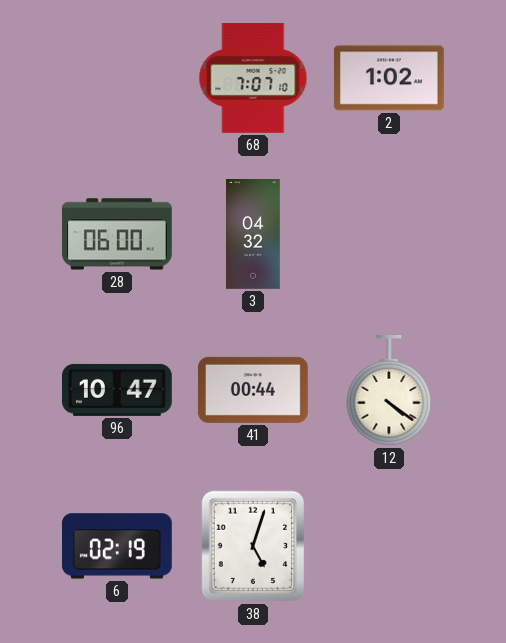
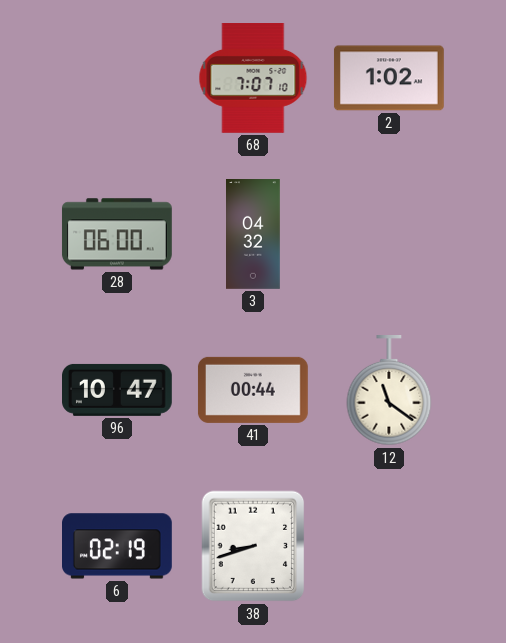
12: 4:21 -> 11:21 (389, 391)
38: 5:03 -> 8:42 (253, 546)
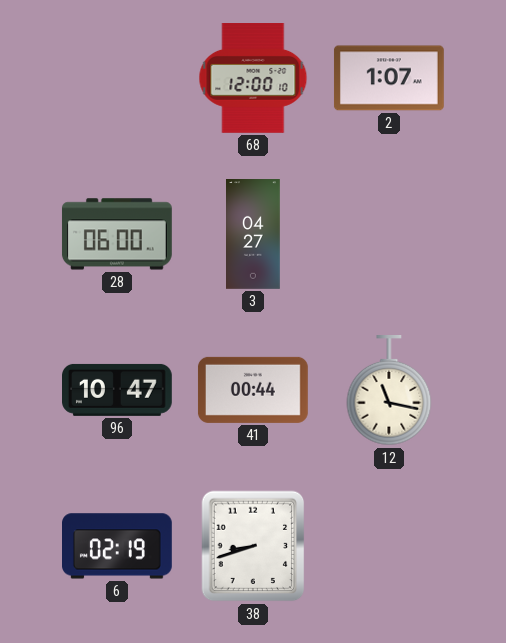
68: 7:07 -> 12:00 (253, 79)
2: 1:02 -> 1:07 (389, 78)
3: 04:32 -> 04:27 (254, 234)
12: 11:21 -> 11:17 (389, 391)
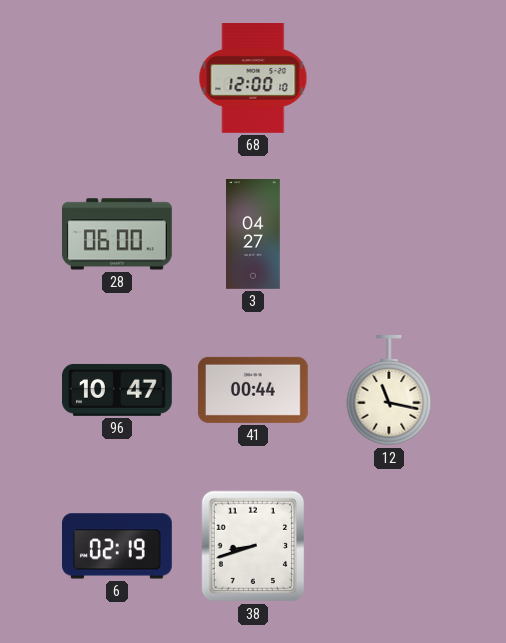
2: 1:07 -> none (389, 78)
